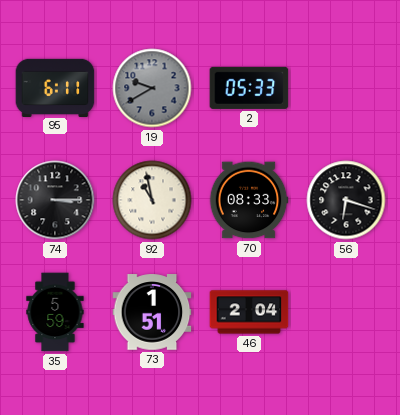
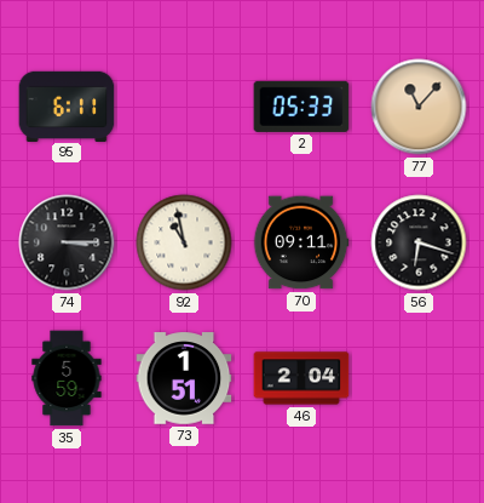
19: 9:40 -> none (152, 88)
77: none -> 11:07 (419, 107)
70: 08:33 -> 09:11 (301, 242)
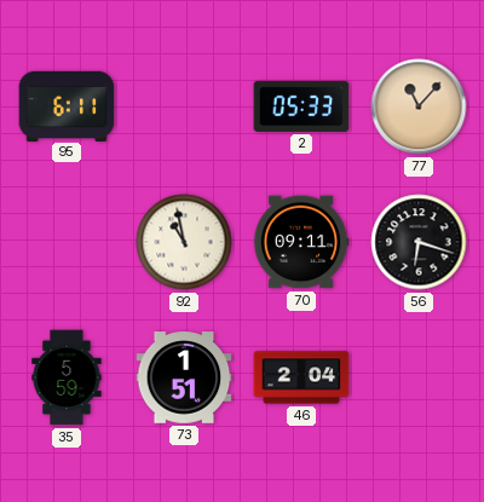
74: 3:15 -> none (67, 242)
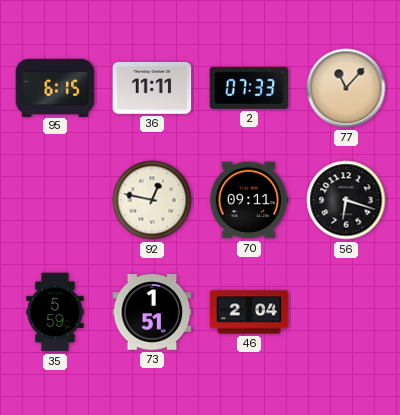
95: 6:11 -> 6:15 (55, 87)
36: none -> 11:11 (152, 88)
2: 05:33 -> 07:33 (249, 88)
92: 10:58 -> 12:47 (152, 200)
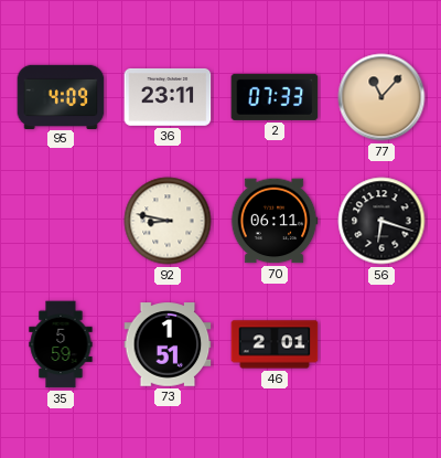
95: 6:15 -> 4:09 (61, 96)
36: 11:11 -> 23:11 (168, 97)
92: 12:47 -> 8:47 (168, 221)
70: 09:11 -> 06:11 (275, 221)
46: 2:04 -> 2:01 (275, 344)
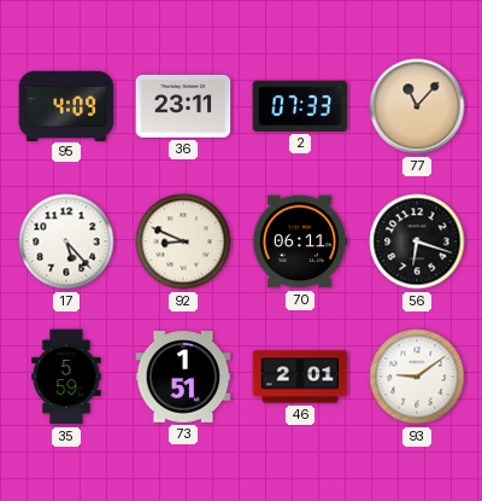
17: none -> 5:23 (66, 241)
92: 8:47 -> 8:49 (183, 241)
93: none -> 9:09 (417, 377)
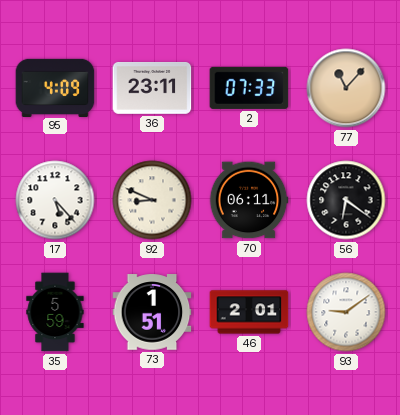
56: 6:18 -> 6:21 (346, 200)
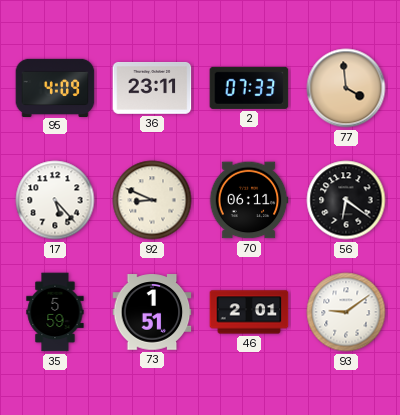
77: 11:07 -> 3:59 (346, 88)
